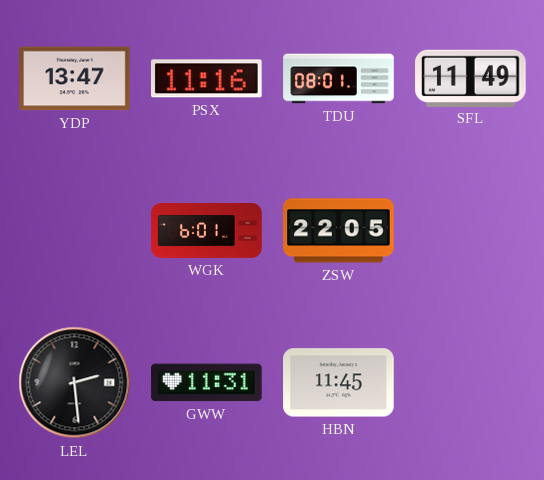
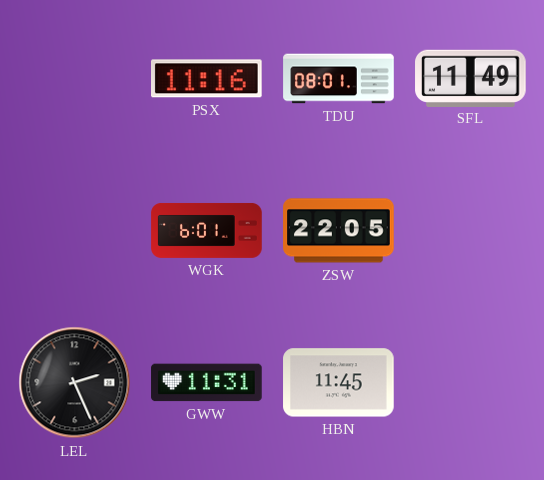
YDP: 13:47 -> none (75, 79)
LEL: 2:29 -> 2:26 (75, 383)
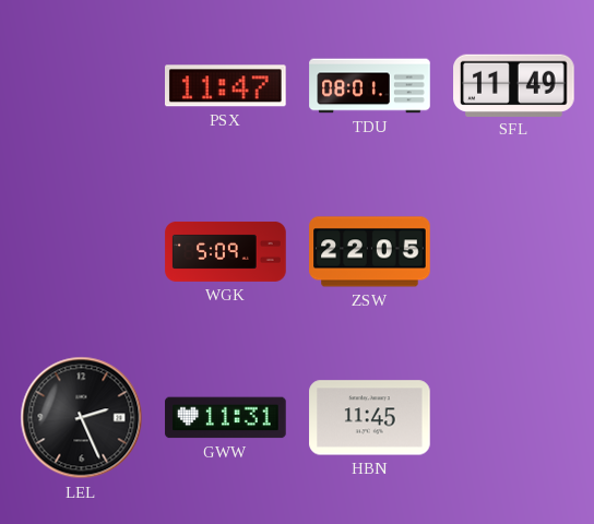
PSX: 11:16 -> 11:47 (226, 86)
WGK: 6:01 -> 5:09 (226, 252)
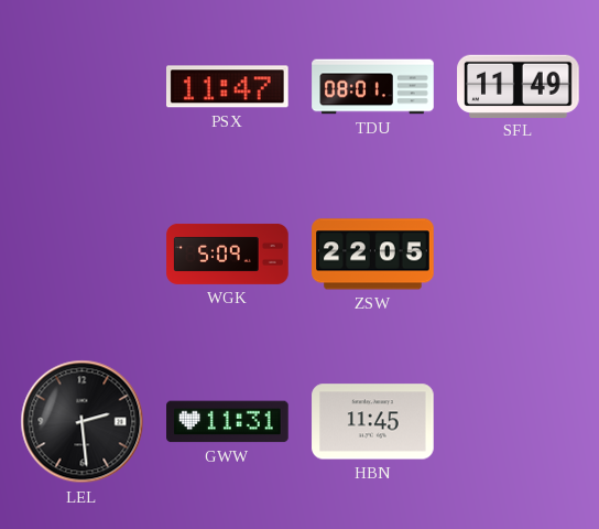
LEL: 2:26 -> 2:29 (83, 422)
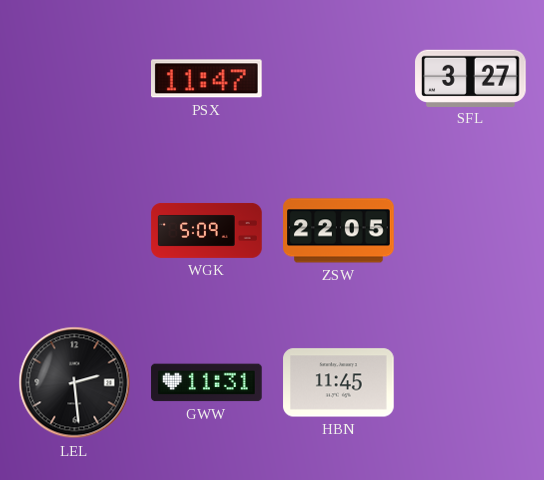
TDU: 08:01 -> none (373, 87)
SFL: 11:49 -> 3:27 (471, 78)
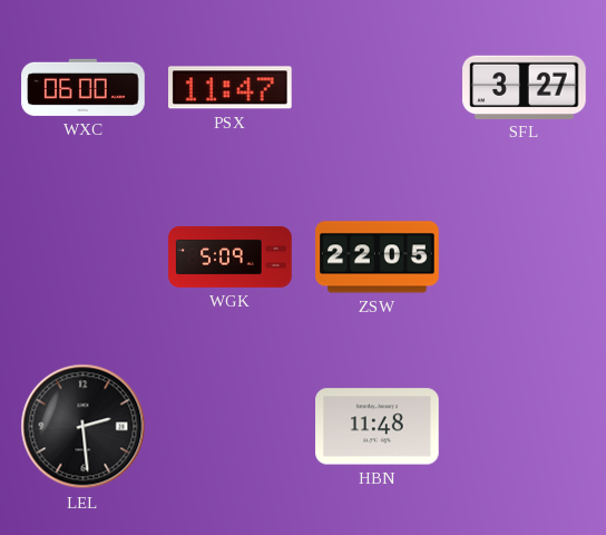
WXC: none -> 06:00 (84, 87)
GWW: 11:31 -> none (207, 383)
HBN: 11:45 -> 11:48 (378, 427)
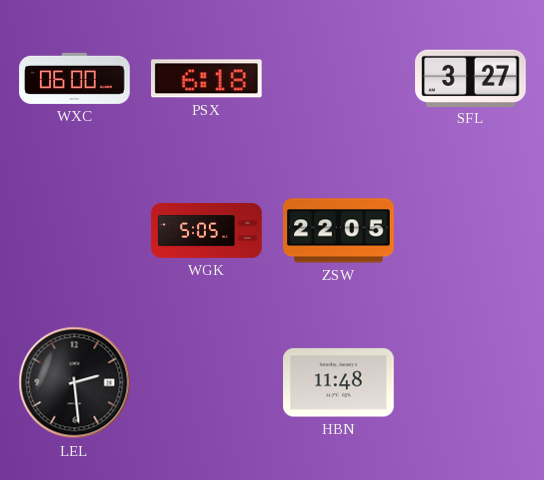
PSX: 11:47 -> 6:18 (207, 79)
WGK: 5:09 -> 5:05 (207, 231)
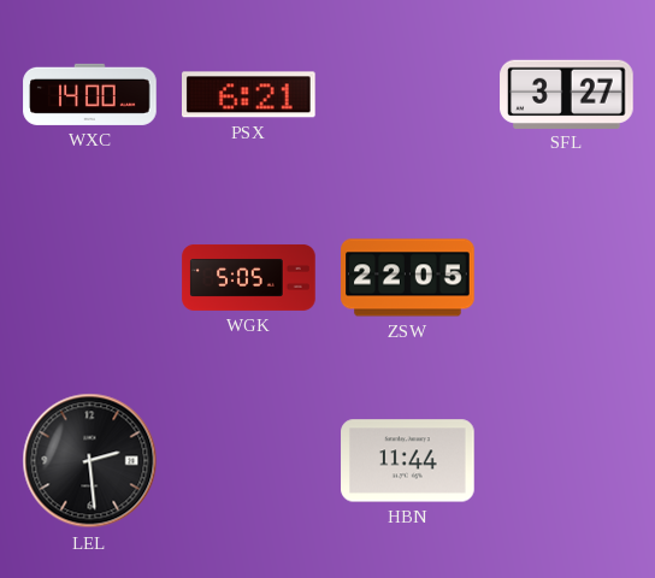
WXC: 06:00 -> 14:00 (90, 94)
PSX: 6:18 -> 6:21 (249, 95)
HBN: 11:48 -> 11:44 (408, 461)
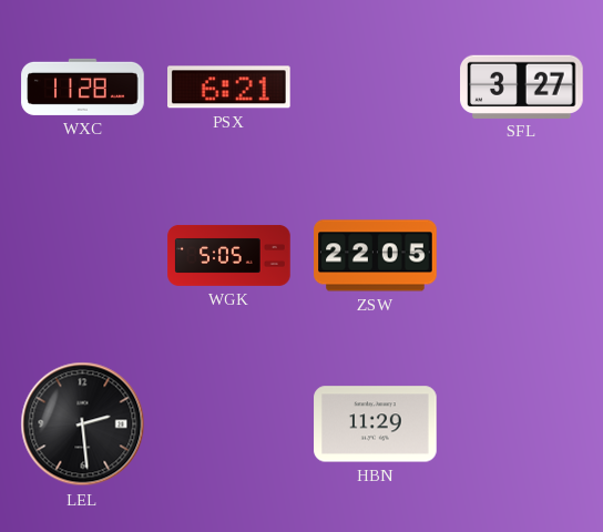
WXC: 14:00 -> 11:28 (83, 86)
HBN: 11:44 -> 11:29 (376, 424)
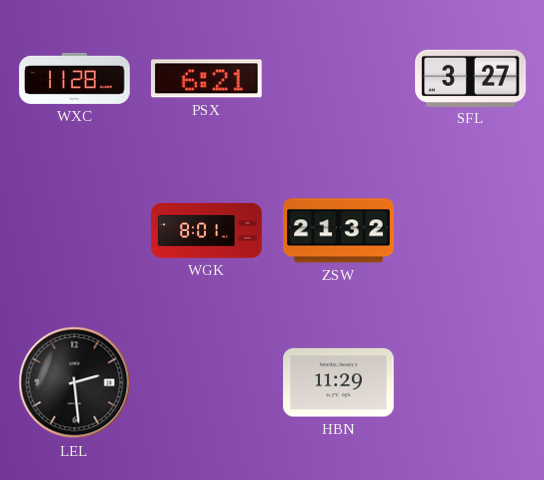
WGK: 5:05 -> 8:01 (207, 231)
ZSW: 22:05 -> 21:32 (339, 231)
